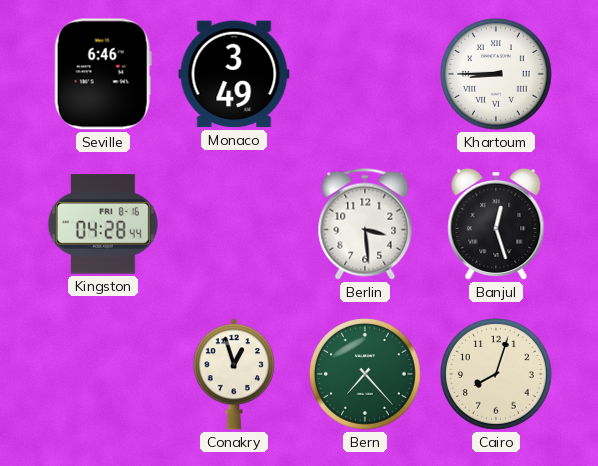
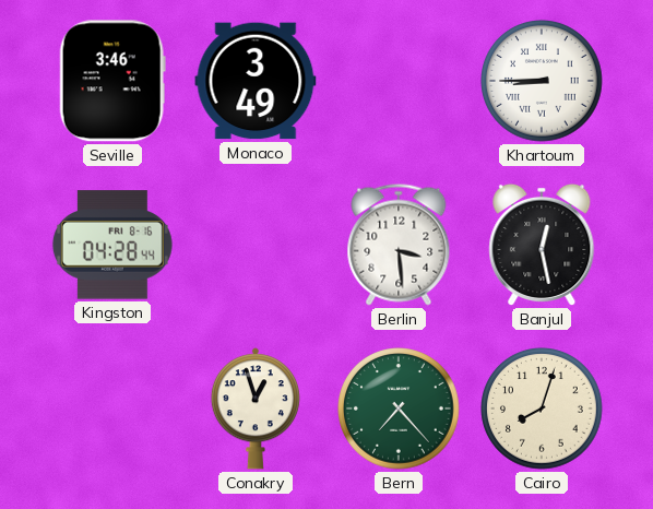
Seville: 6:46 -> 3:46 (112, 81)
Banjul: 12:27 -> 12:28 (542, 245)
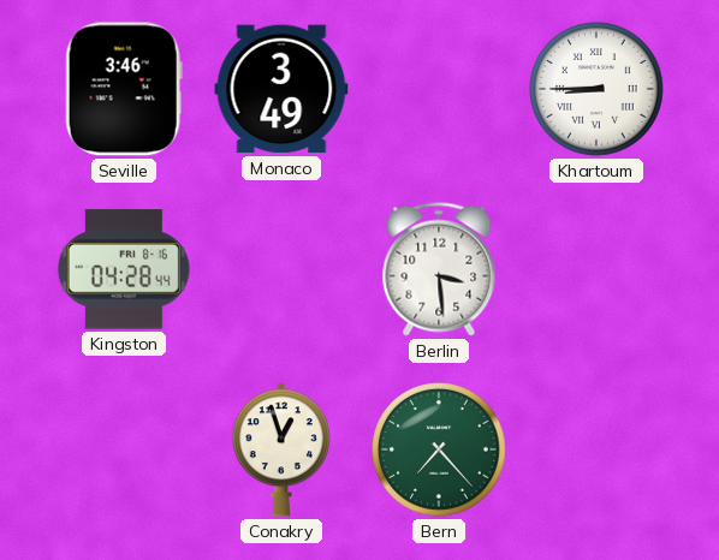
Banjul: 12:28 -> none (542, 245)
Cairo: 8:03 -> none (542, 409)
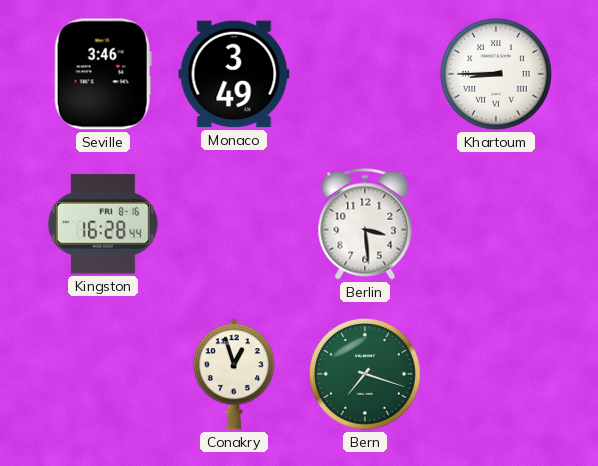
Kingston: 04:28 -> 16:28 (103, 224)
Bern: 7:23 -> 7:18 (365, 374)
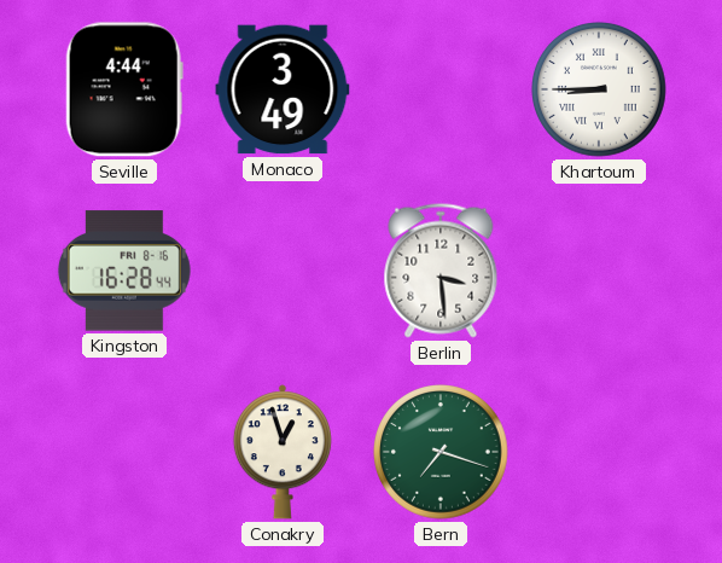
Seville: 3:46 -> 4:44 (124, 89)
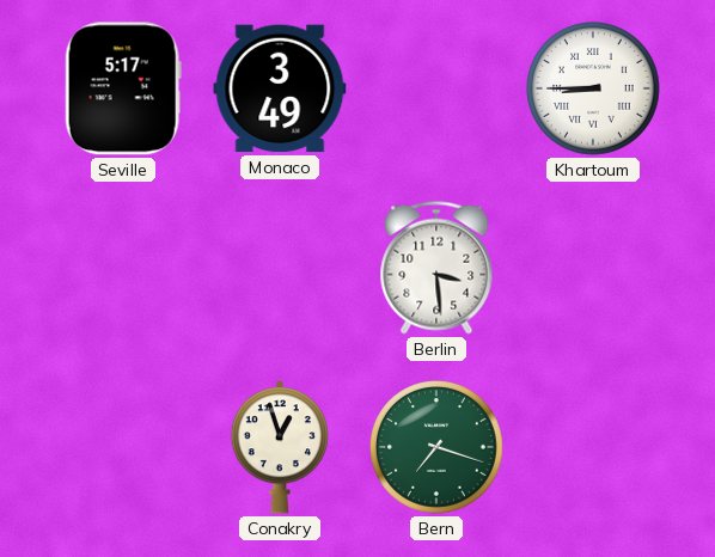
Seville: 4:44 -> 5:17 (123, 88)
Kingston: 16:28 -> none (124, 271)
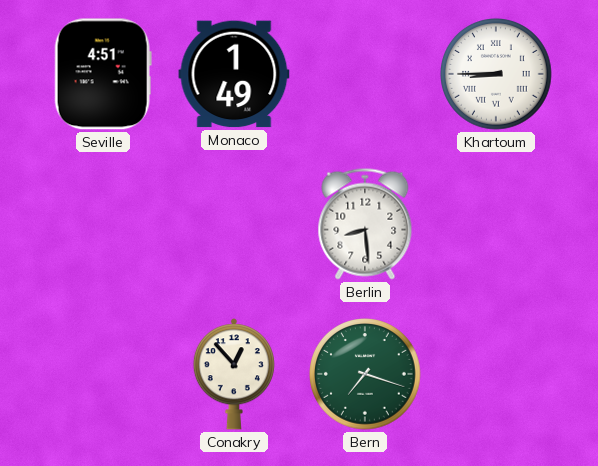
Seville: 5:17 -> 4:51 (103, 74)
Monaco: 3:49 -> 1:49 (234, 74)
Berlin: 3:29 -> 8:29 (365, 224)
Conakry: 12:57 -> 12:53 (234, 374)
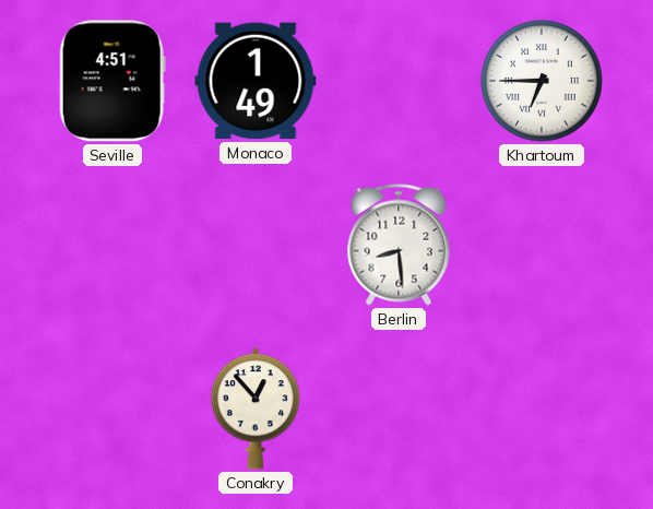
Khartoum: 8:45 -> 6:45 (542, 81)
Bern: 7:18 -> none (365, 374)
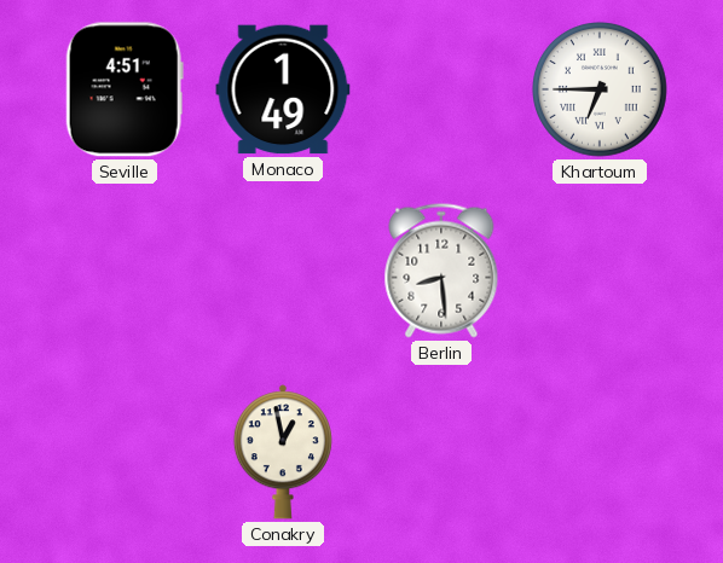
Conakry: 12:53 -> 12:58 (283, 452)
